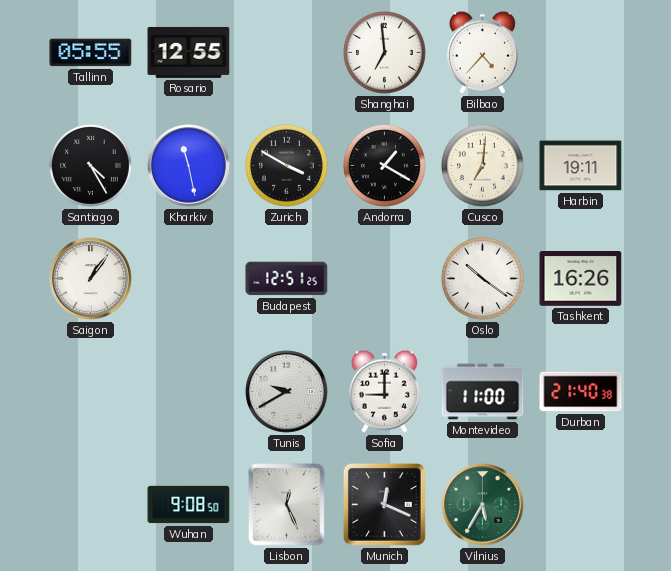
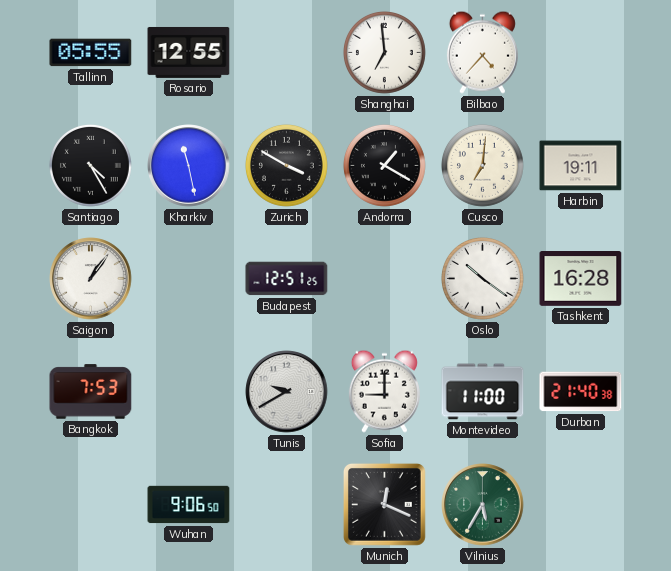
Tashkent: 16:26 -> 16:28 (581, 279)
Bangkok: none -> 7:53 (91, 392)
Wuhan: 9:08 -> 9:06 (189, 505)
Lisbon: 12:26 -> none (287, 505)
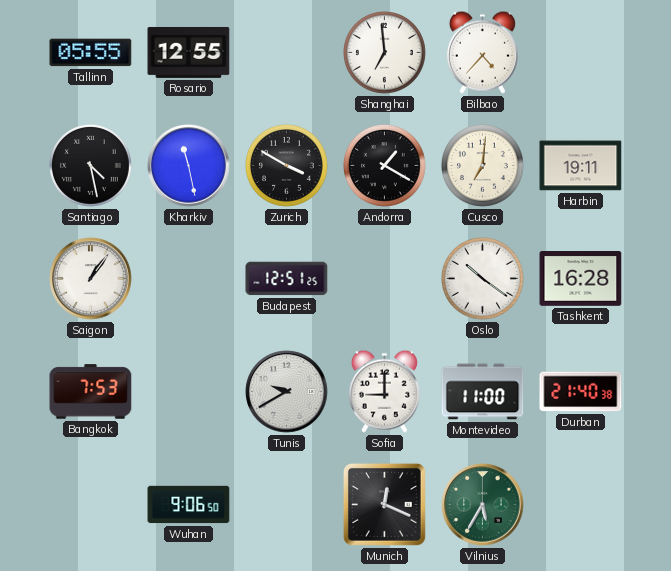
Santiago: 4:25 -> 4:28 (91, 166)
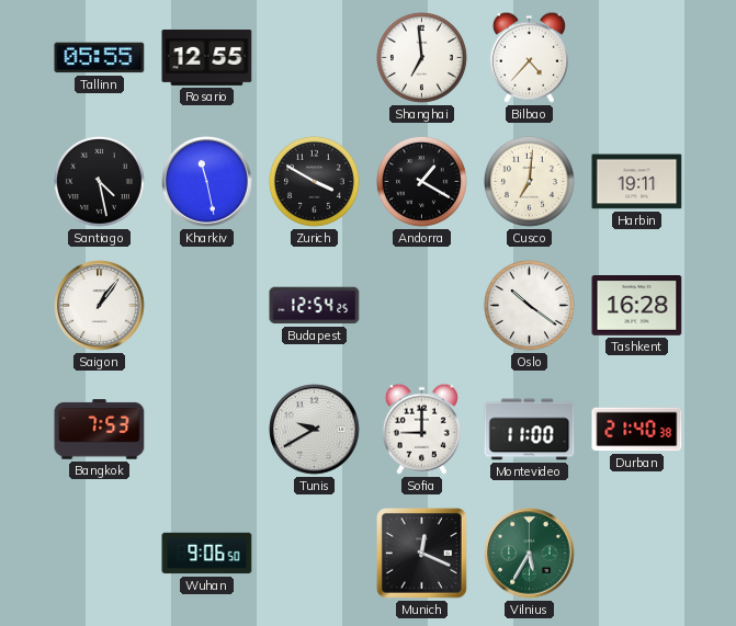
Budapest: 12:51 -> 12:54 (315, 306)
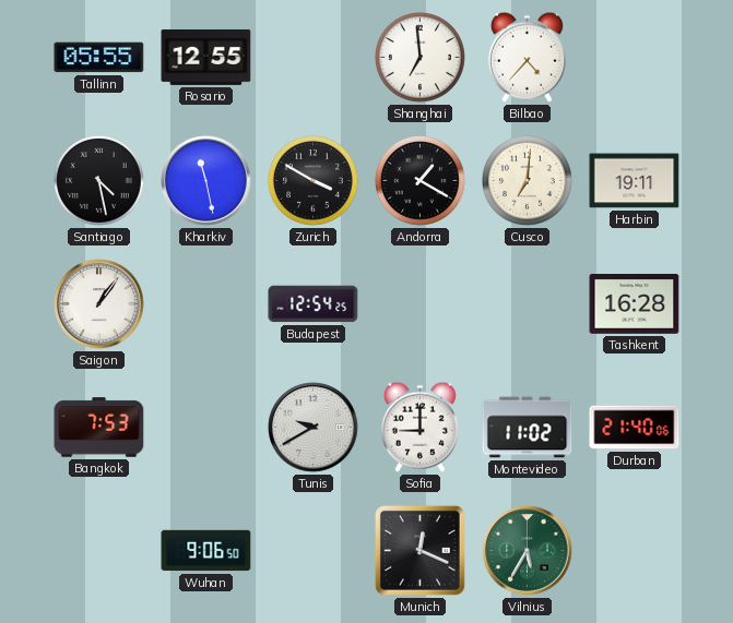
Oslo: 10:21 -> none (530, 306)
Montevideo: 11:00 -> 11:02 (528, 428)
Durban: 21:40:38 -> 21:40:06 (635, 428)
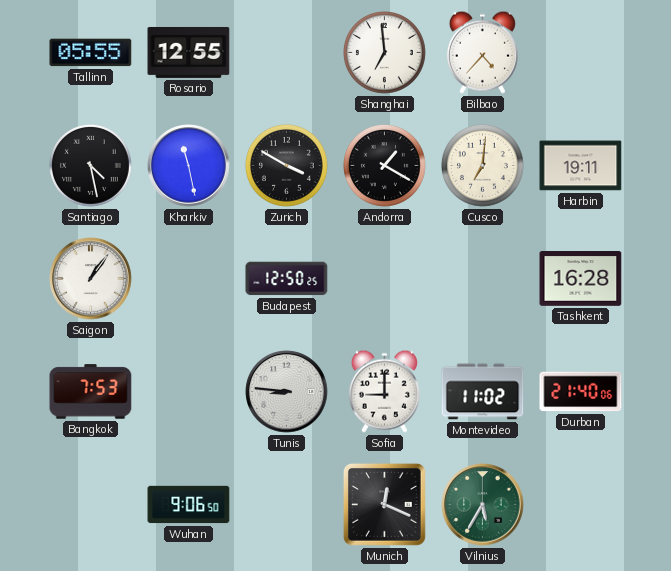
Budapest: 12:54 -> 12:50 (287, 279)
Tunis: 9:40 -> 8:46 (287, 392)
